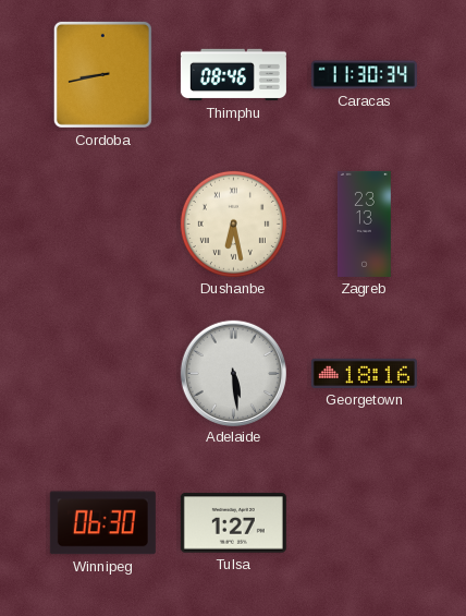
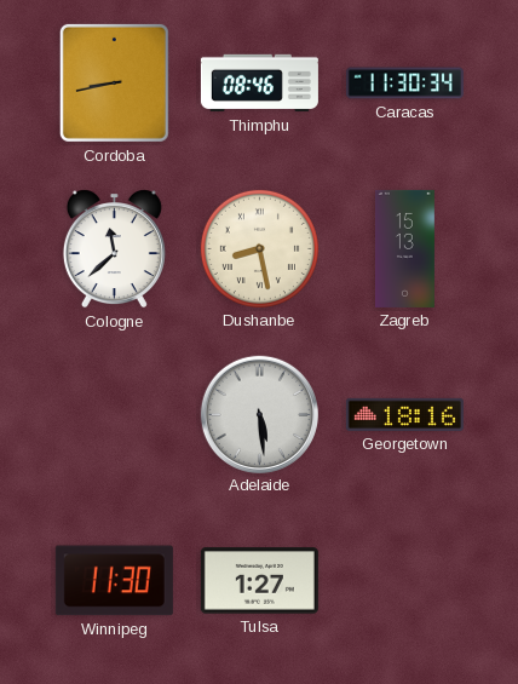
Cologne: none -> 11:38 (114, 249)
Dushanbe: 6:28 -> 8:28 (259, 248)
Zagreb: 23:13 -> 15:13 (404, 248)
Winnipeg: 06:30 -> 11:30 (114, 581)
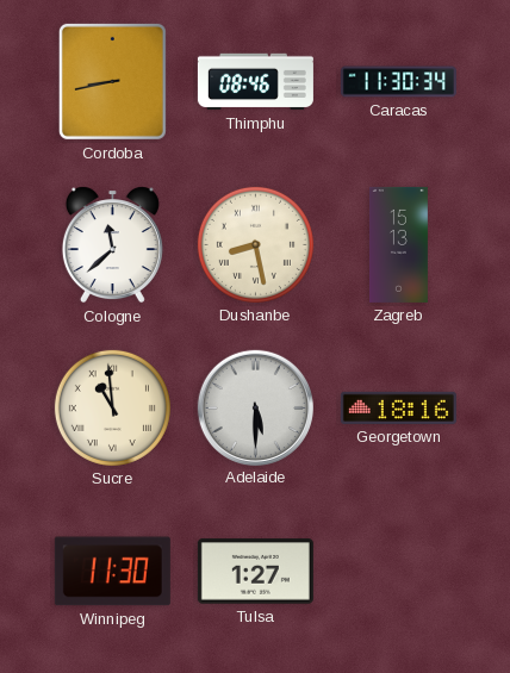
Sucre: none -> 10:59 (112, 407)
Adelaide: 5:29 -> 5:30 (255, 407)
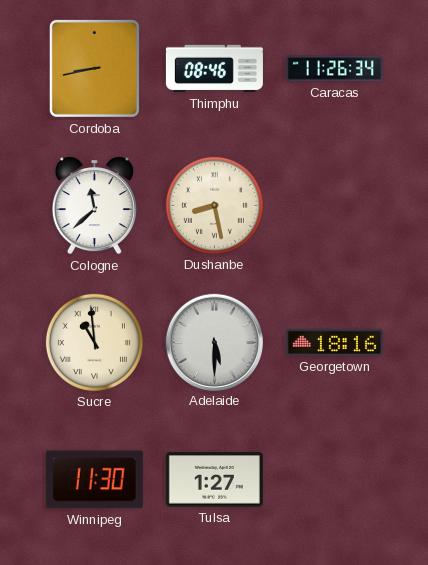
Caracas: 11:30 -> 11:26 (334, 69)
Zagreb: 15:13 -> none (398, 244)
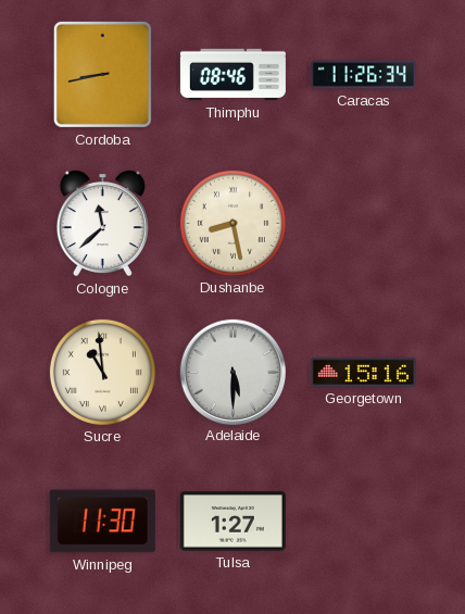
Georgetown: 18:16 -> 15:16 (363, 372)
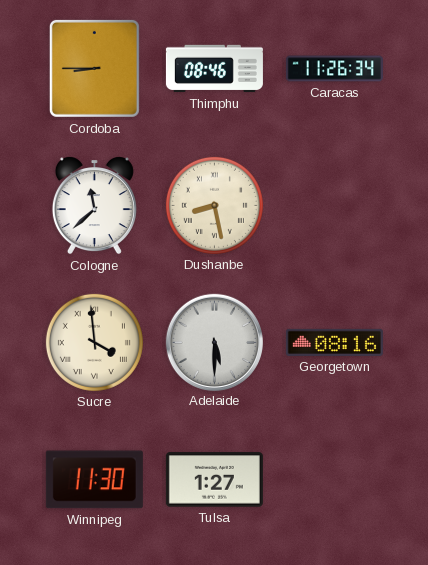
Cordoba: 8:43 -> 8:45 (94, 68)
Sucre: 10:59 -> 3:59 (94, 342)
Georgetown: 15:16 -> 08:16 (334, 342)
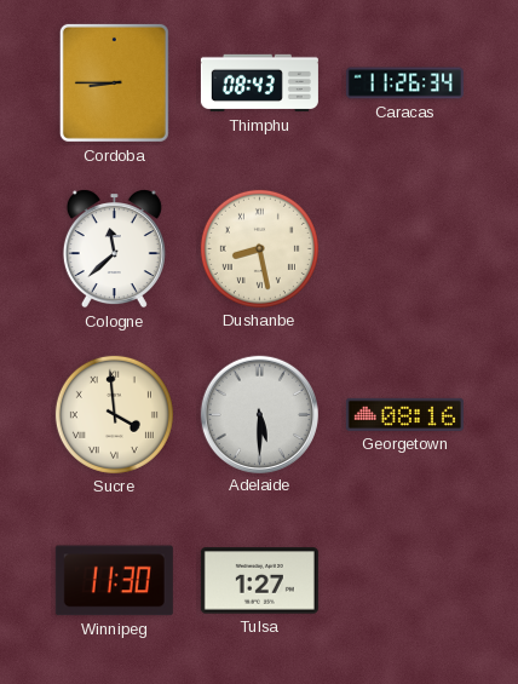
Thimphu: 08:46 -> 08:43 (259, 84)
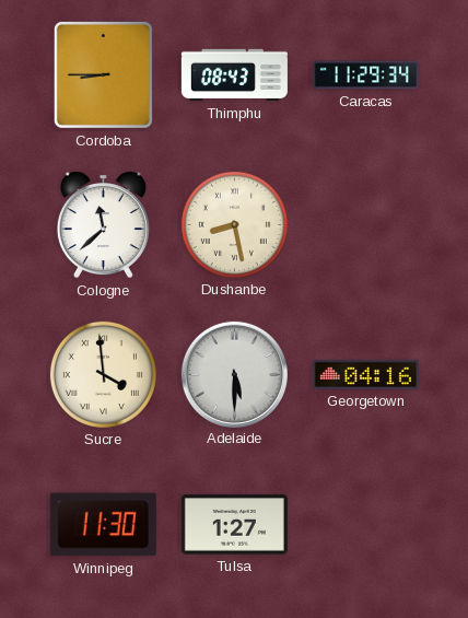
Caracas: 11:26 -> 11:29 (365, 75)
Georgetown: 08:16 -> 04:16 (365, 374)
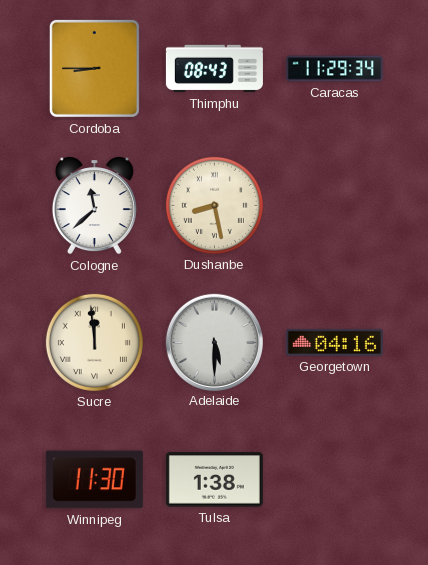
Sucre: 3:59 -> 11:59 (94, 342)
Tulsa: 1:27 -> 1:38 (214, 480)
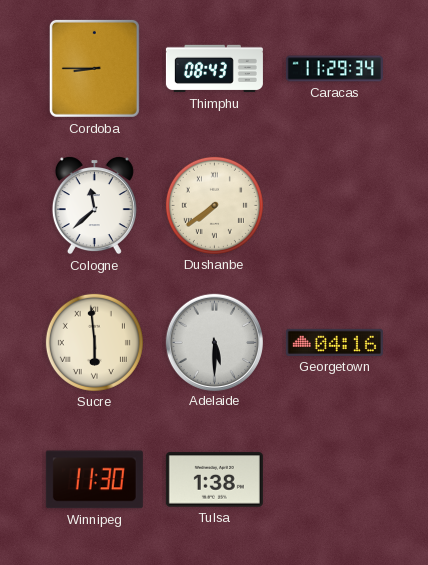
Dushanbe: 8:28 -> 7:39 (214, 205)
Sucre: 11:59 -> 5:59 (94, 342)
